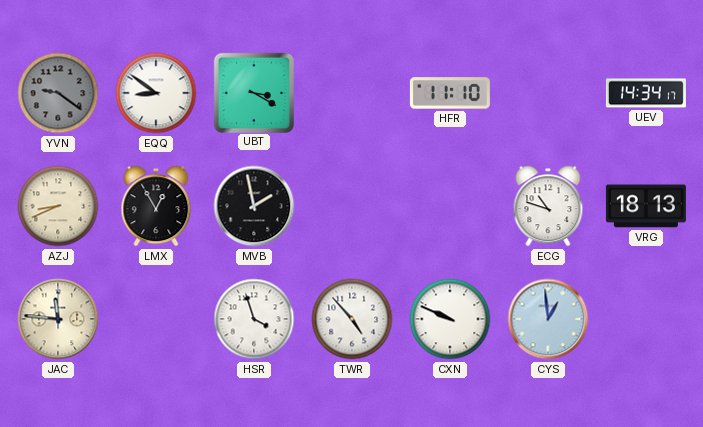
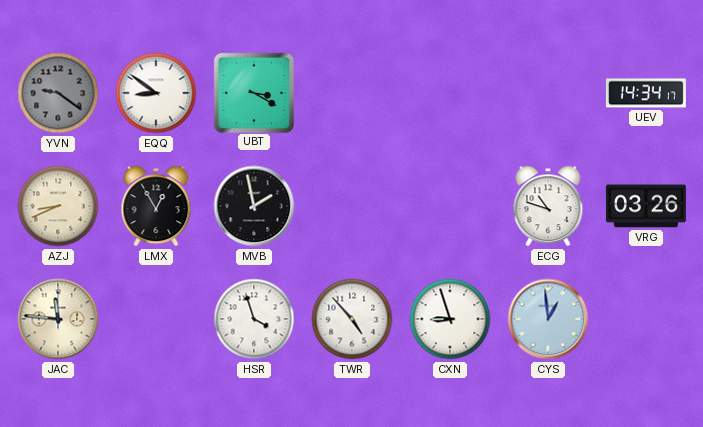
HFR: 11:10 -> none (450, 93)
VRG: 18:13 -> 03:26 (646, 206)
CXN: 9:49 -> 8:57 (450, 319)
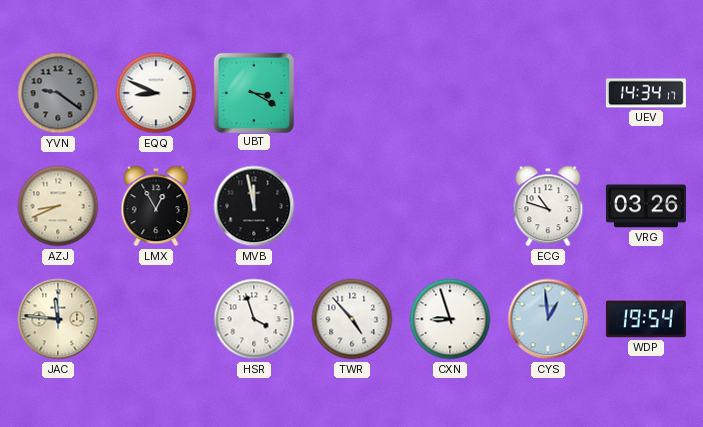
EQQ: 8:51 -> 8:49 (156, 93)
MVB: 1:58 -> 11:58 (254, 206)
WDP: none -> 19:54 (646, 319)
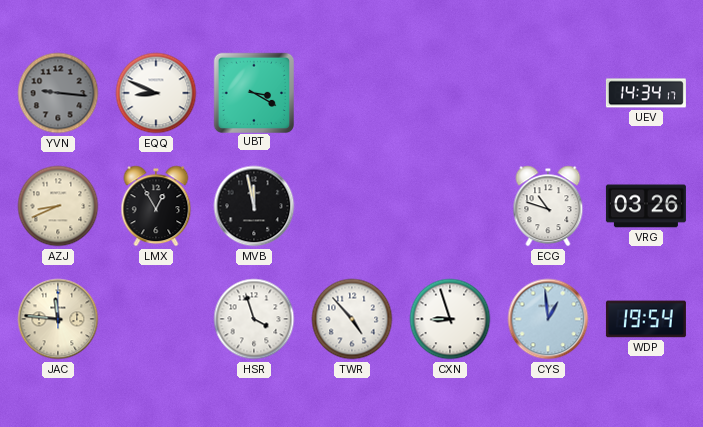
YVN: 9:21 -> 9:16 (58, 93)
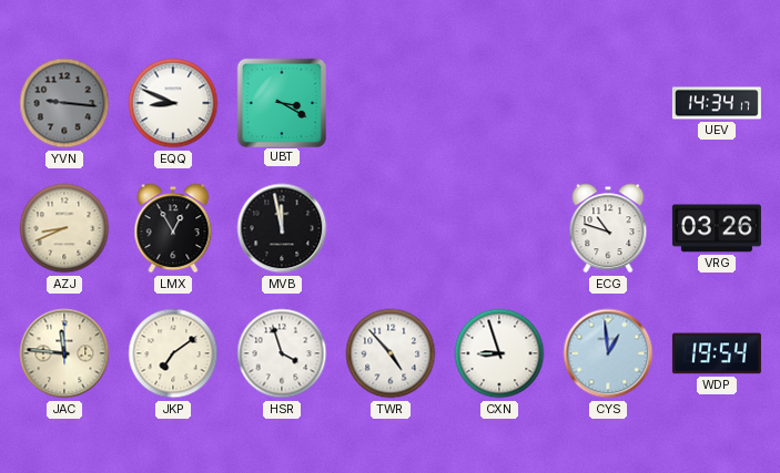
JKP: none -> 7:09 (173, 353)
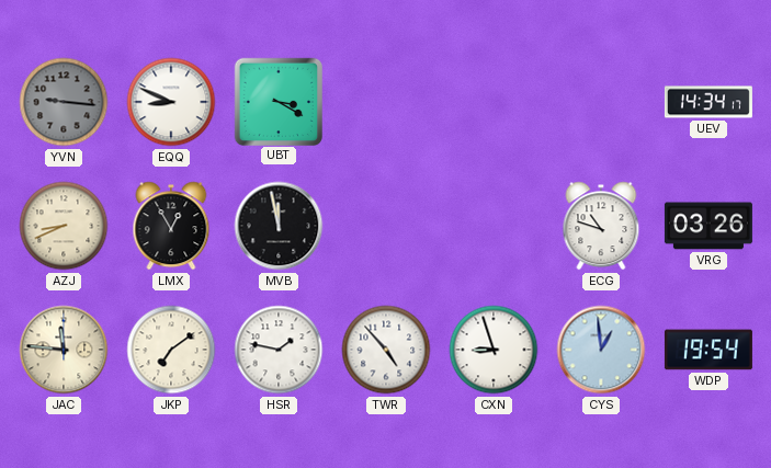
HSR: 3:57 -> 1:47 (279, 350)
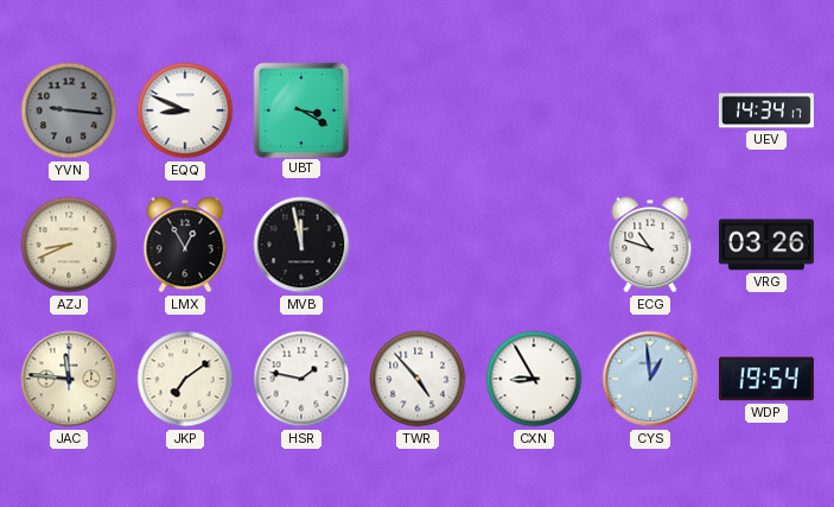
CXN: 8:57 -> 8:55 (534, 379)
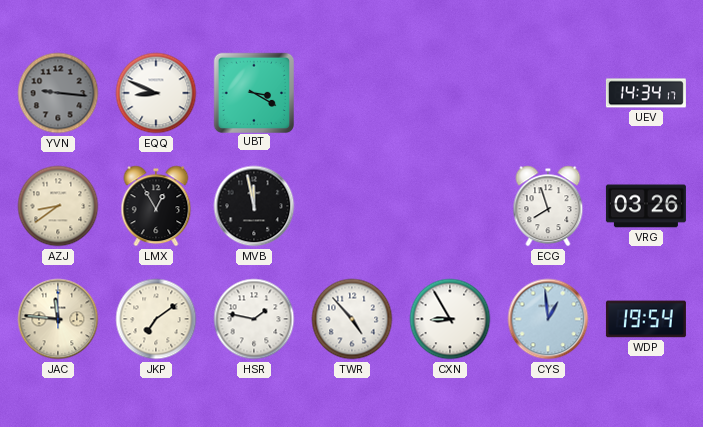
AZJ: 8:41 -> 8:39 (58, 206)
ECG: 10:48 -> 7:57 (548, 206)
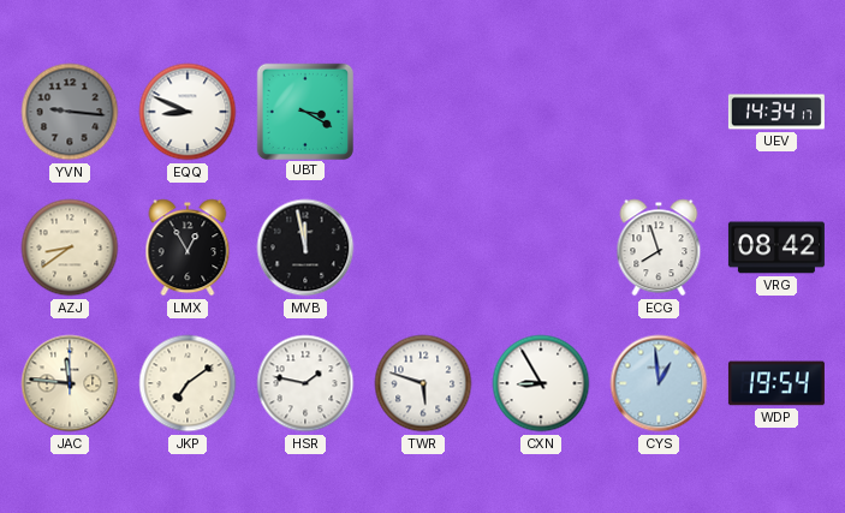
VRG: 03:26 -> 08:42 (776, 247)
TWR: 4:53 -> 5:48 (423, 383)
